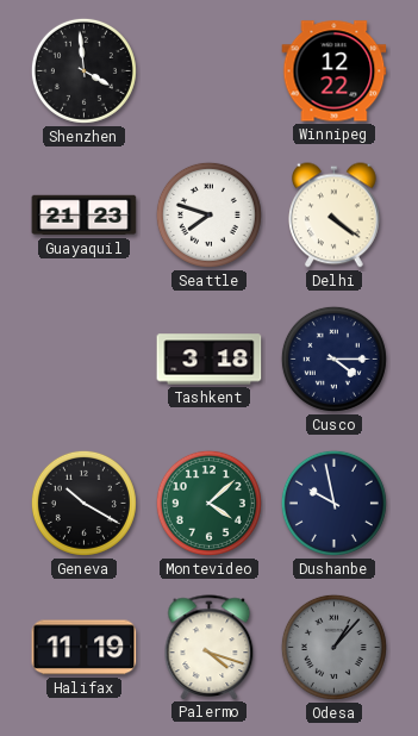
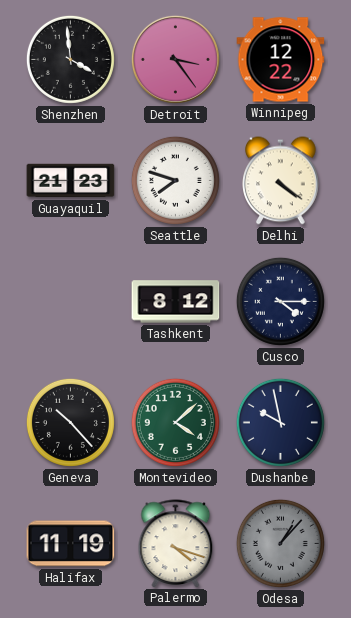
Detroit: none -> 3:24 (175, 59)
Tashkent: 3:18 -> 8:12 (176, 302)
Geneva: 10:20 -> 10:23 (70, 422)
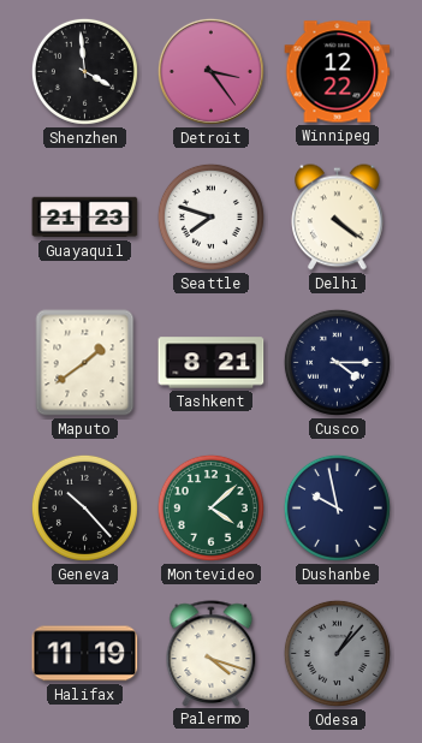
Maputo: none -> 1:39 (85, 363)
Tashkent: 8:12 -> 8:21 (212, 363)
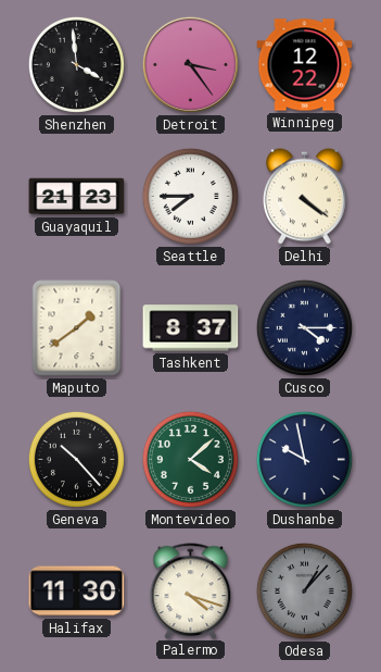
Seattle: 7:48 -> 7:45 (190, 196)
Tashkent: 8:21 -> 8:37 (191, 328)
Halifax: 11:19 -> 11:30 (77, 592)
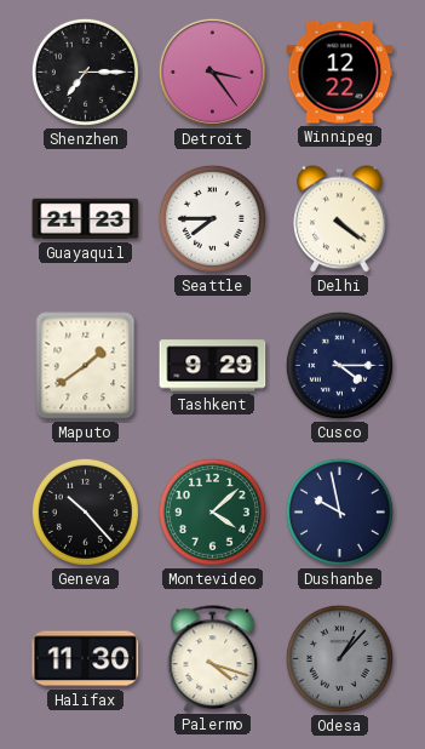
Shenzhen: 3:59 -> 7:15 (85, 72)
Tashkent: 8:37 -> 9:29 (213, 366)
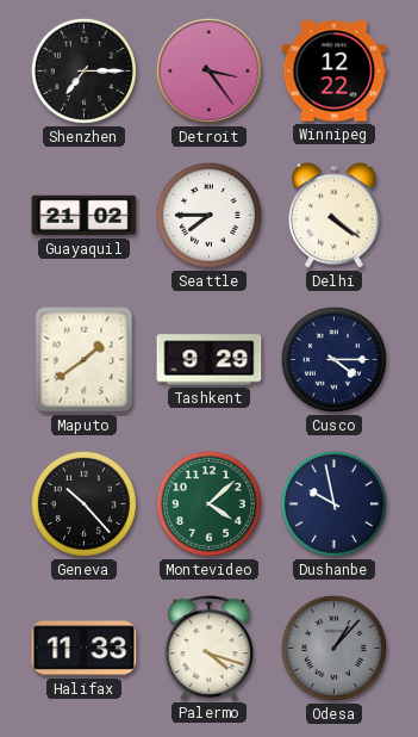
Guayaquil: 21:23 -> 21:02 (85, 216)
Halifax: 11:30 -> 11:33 (85, 649)
